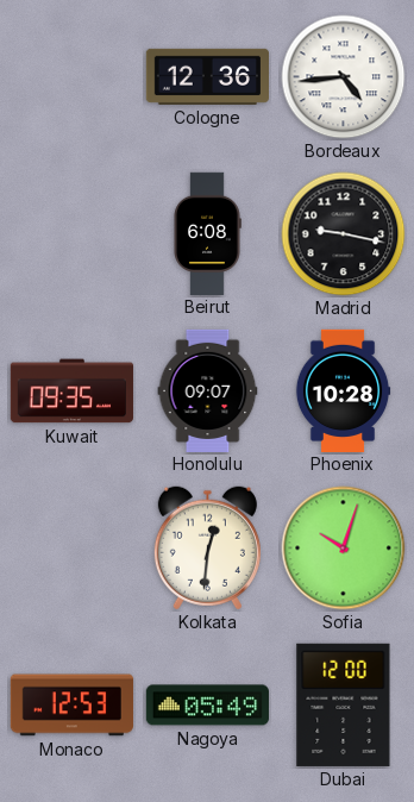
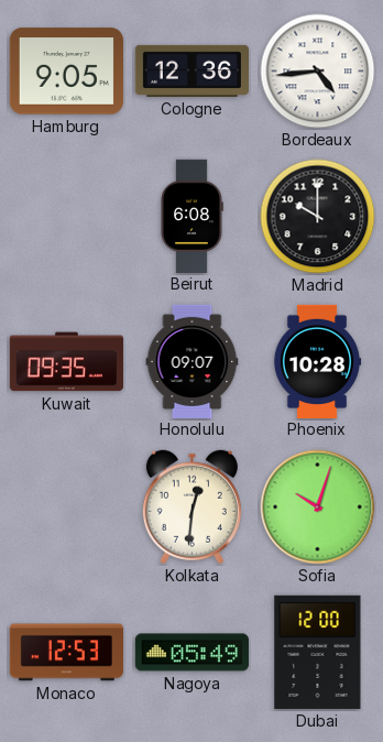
Hamburg: none -> 9:05 (66, 72)
Madrid: 9:17 -> 10:00 (318, 217)
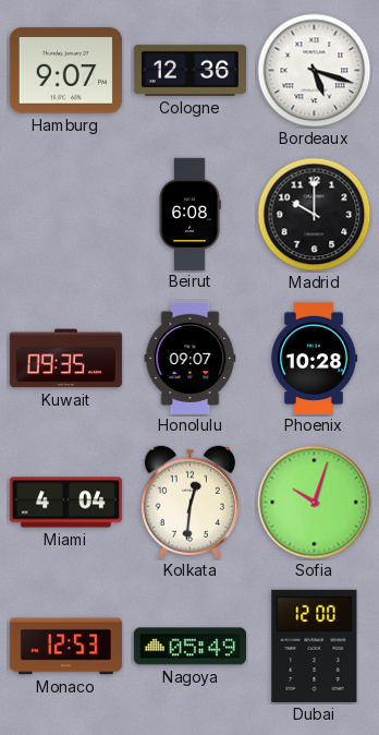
Hamburg: 9:05 -> 9:07 (65, 71)
Bordeaux: 4:44 -> 5:18 (315, 71)
Miami: none -> 4:04 (65, 503)
